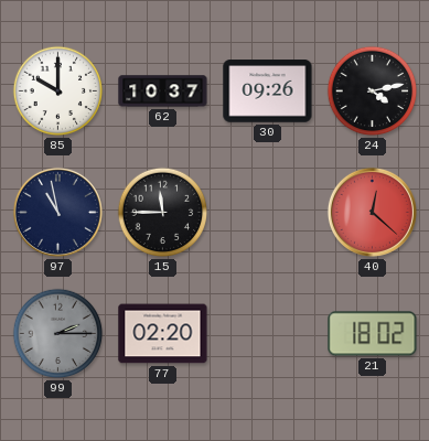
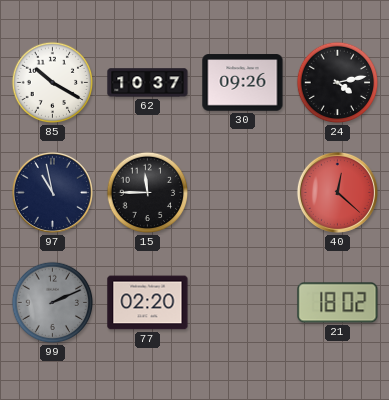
85: 10:00 -> 10:20 (53, 83)
99: 2:15 -> 2:11 (53, 303)
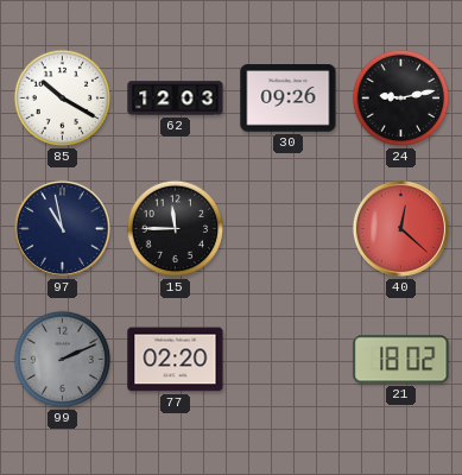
62: 10:37 -> 12:03 (176, 99)
24: 4:13 -> 9:13 (401, 99)
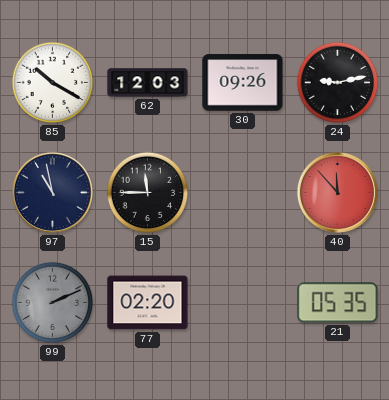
40: 12:22 -> 11:53 (337, 192)
21: 18:02 -> 05:35 (338, 303)
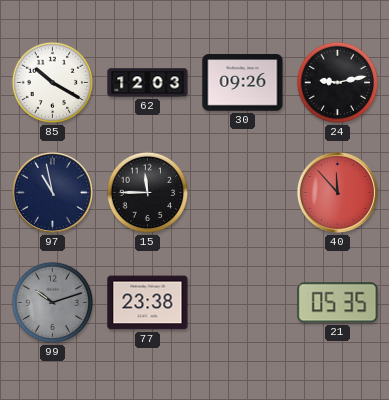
99: 2:11 -> 10:12 (53, 303)
77: 02:20 -> 23:38 (148, 303)
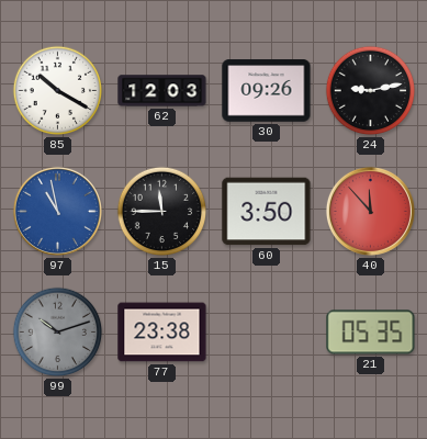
97 dial: navy -> blue (57, 211)
60: none -> 3:50 (267, 212)
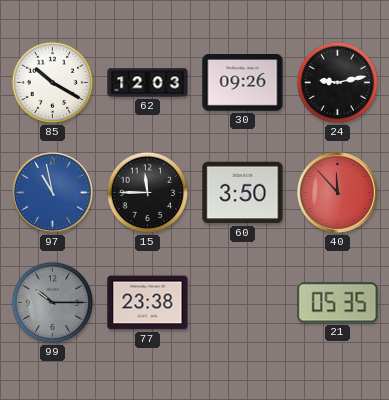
99: 10:12 -> 10:15 (53, 303)
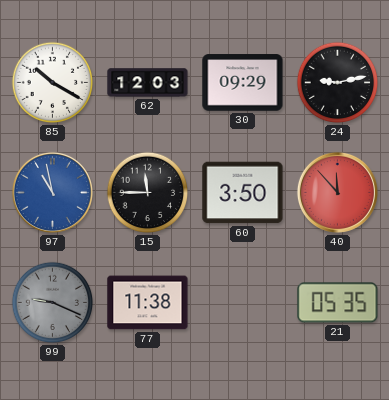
30: 09:26 -> 09:29 (243, 83)
99: 10:15 -> 9:19 (53, 303)
77: 23:38 -> 11:38 (148, 303)
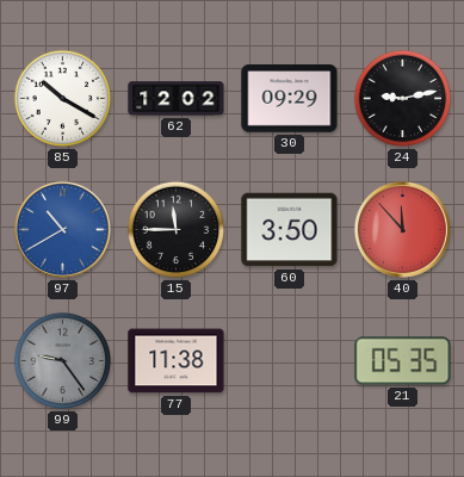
62: 12:03 -> 12:02 (177, 99)
97: 10:58 -> 10:40 (62, 229)
99: 9:19 -> 9:24 (63, 361)
